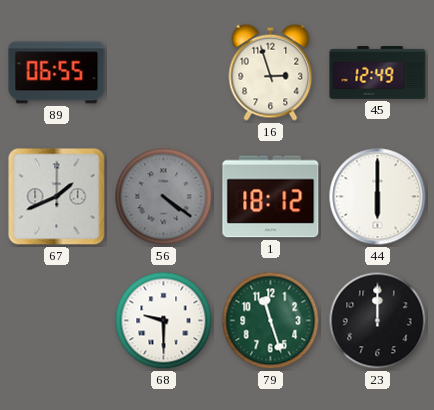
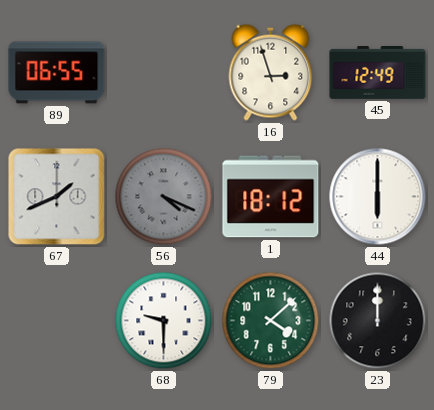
56: 4:21 -> 4:19 (164, 197)
79: 11:27 -> 4:08 (271, 321)
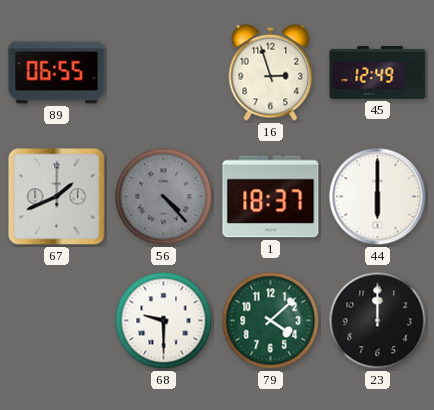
56: 4:19 -> 4:23 (164, 197)
1: 18:12 -> 18:37 (271, 197)
